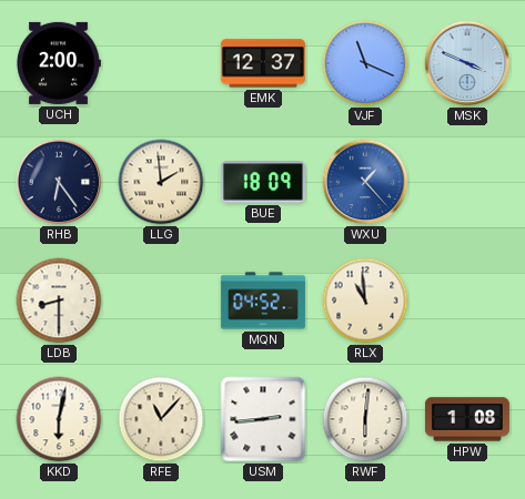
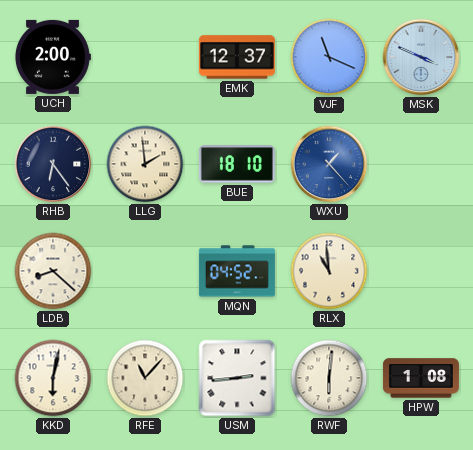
BUE: 18:09 -> 18:10 (237, 164)
LDB: 8:30 -> 8:22 (53, 271)
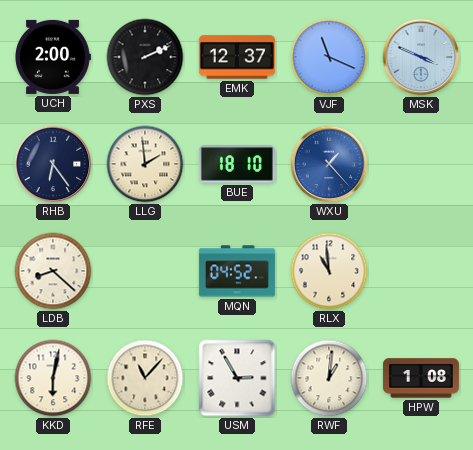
PXS: none -> 2:11 (145, 57)
USM: 2:44 -> 2:55 (237, 378)
RWF: 6:01 -> 1:01 (329, 378)
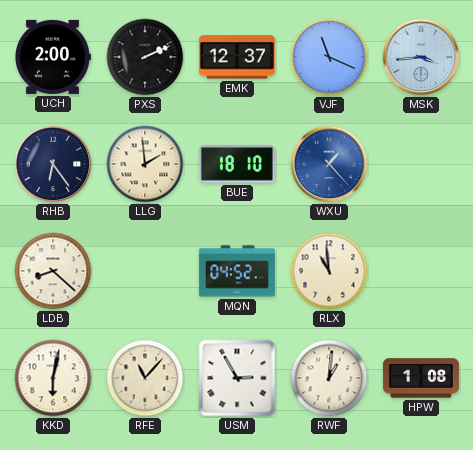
MSK: 3:49 -> 3:44 (421, 57)
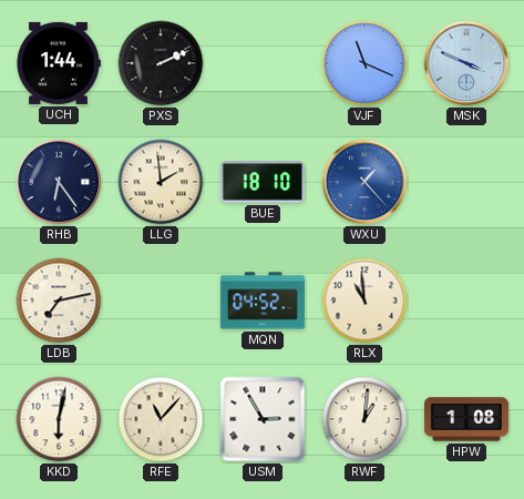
UCH: 2:00 -> 1:44 (59, 63)
EMK: 12:37 -> none (237, 57)
MSK: 3:44 -> 3:49 (466, 63)
LDB: 8:22 -> 7:13 (59, 301)
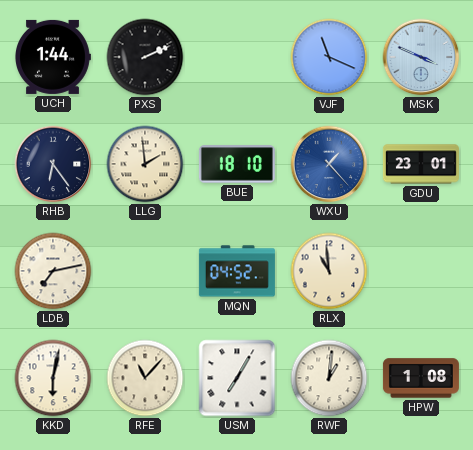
GDU: none -> 23:01 (421, 164)
USM: 2:55 -> 7:05 (237, 378)
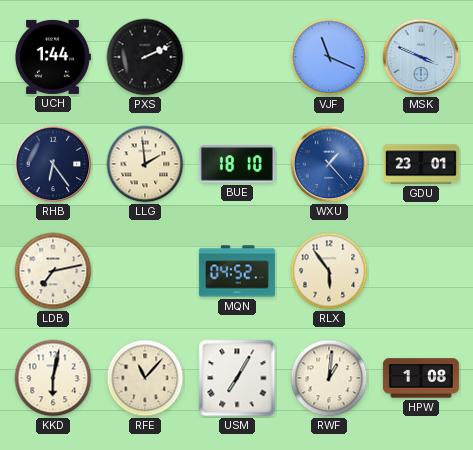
RLX: 10:59 -> 5:54 (329, 271)
